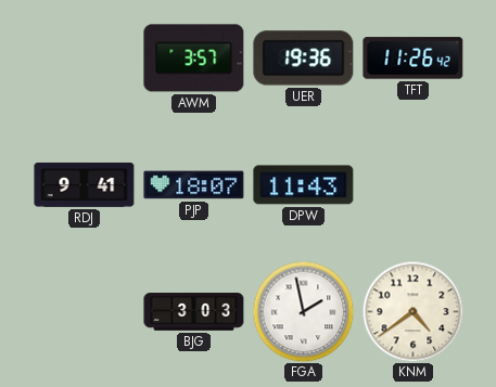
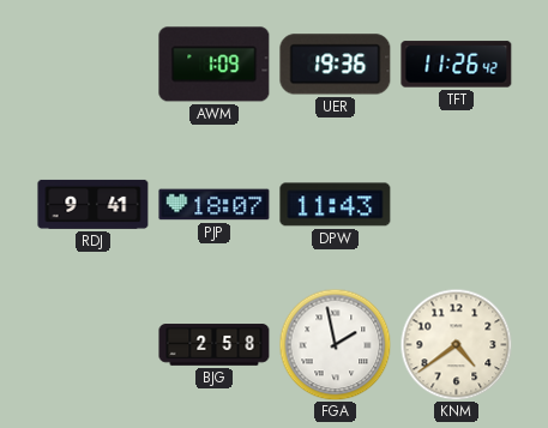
AWM: 3:57 -> 1:09 (215, 65)
BJG: 3:03 -> 2:58 (215, 345)
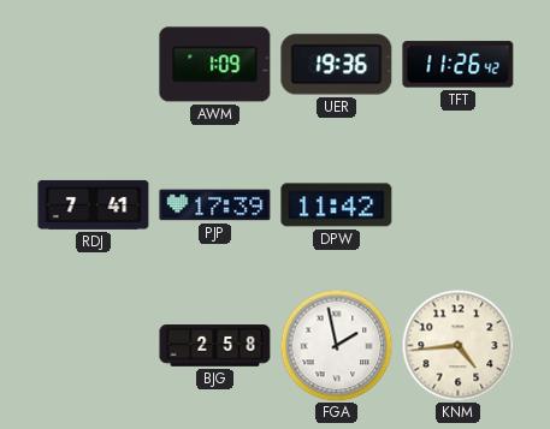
RDJ: 9:41 -> 7:41 (94, 204)
PJP: 18:07 -> 17:39 (215, 205)
DPW: 11:43 -> 11:42 (337, 205)
KNM: 4:39 -> 4:44 (457, 345)
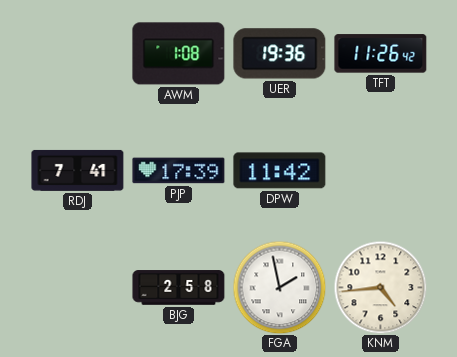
AWM: 1:09 -> 1:08 (179, 54)
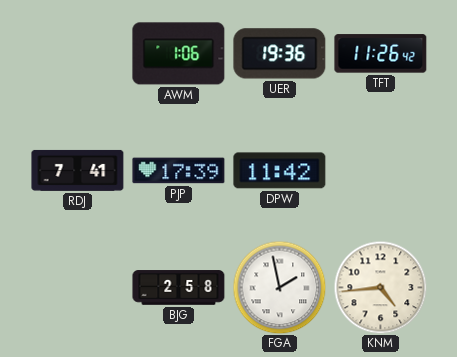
AWM: 1:08 -> 1:06 (179, 54)
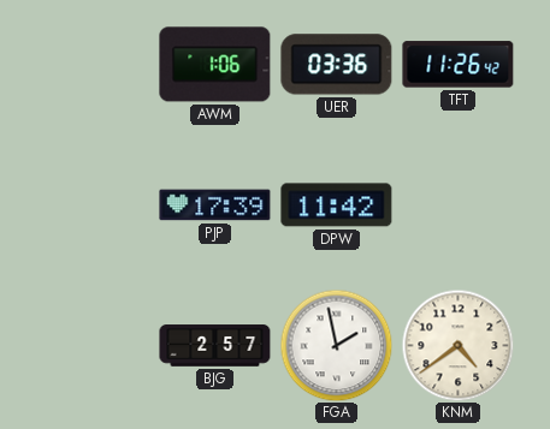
UER: 19:36 -> 03:36 (337, 65)
RDJ: 7:41 -> none (78, 170)
BJG: 2:58 -> 2:57 (215, 346)
KNM: 4:44 -> 4:39 (457, 345)
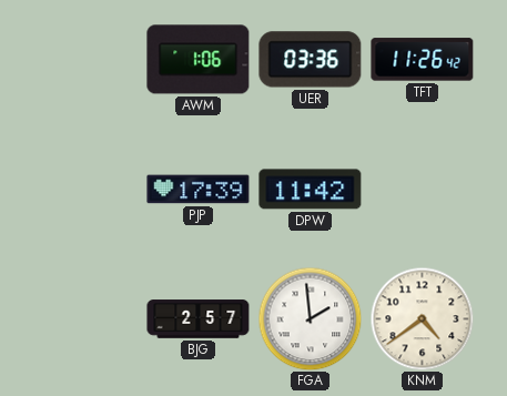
FGA: 1:58 -> 1:59 (310, 318)
